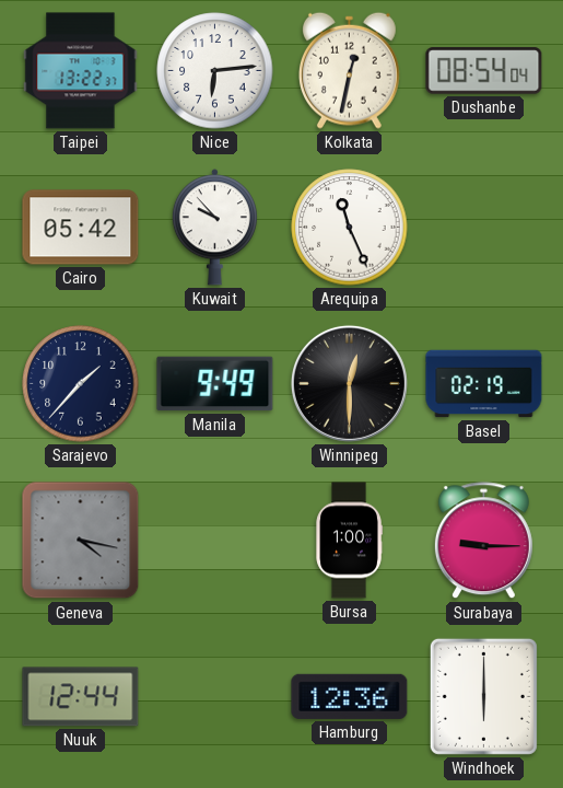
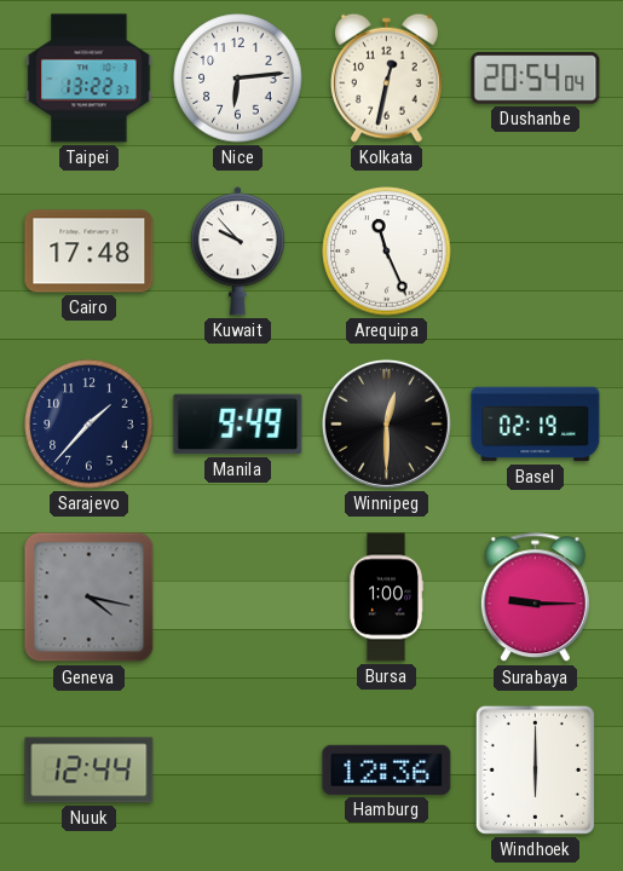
Dushanbe: 08:54 -> 20:54 (536, 79)
Cairo: 05:42 -> 17:48 (90, 252)
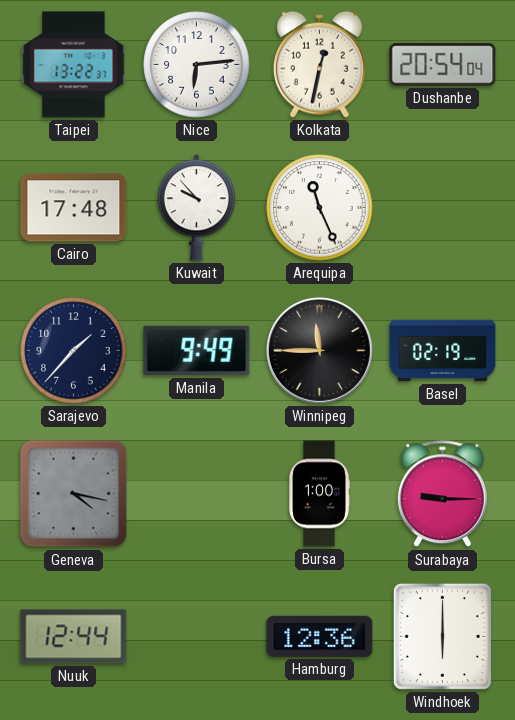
Winnipeg: 12:30 -> 11:45 (319, 350)
